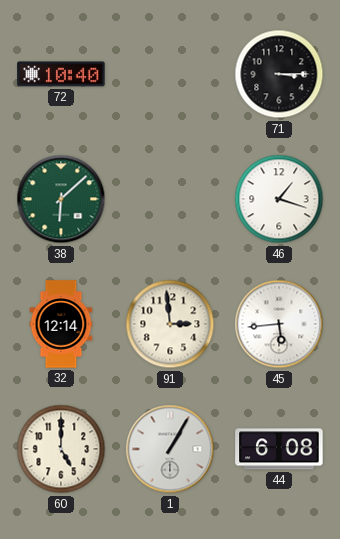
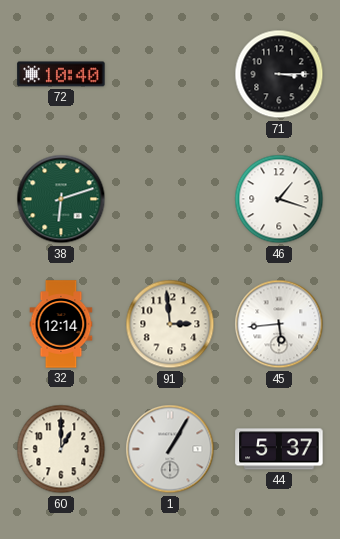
38: 6:08 -> 6:12 (61, 199)
60: 5:00 -> 1:00 (61, 449)
44: 6:08 -> 5:37 (279, 449)
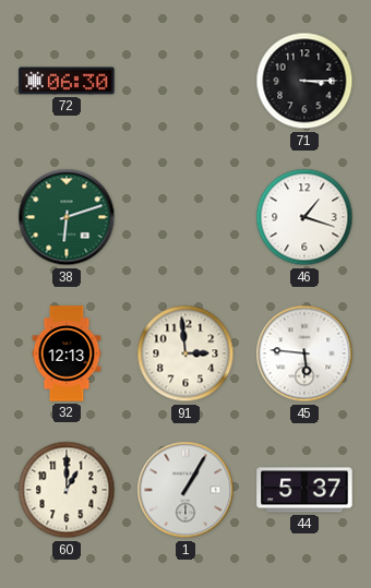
72: 10:40 -> 06:30 (67, 81)
32: 12:14 -> 12:13 (67, 353)
45: 5:44 -> 5:46 (304, 353)
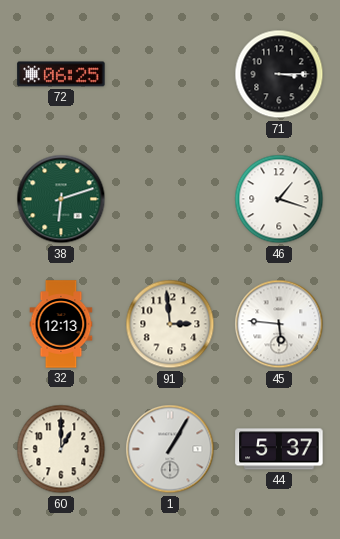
72: 06:30 -> 06:25 (61, 74)
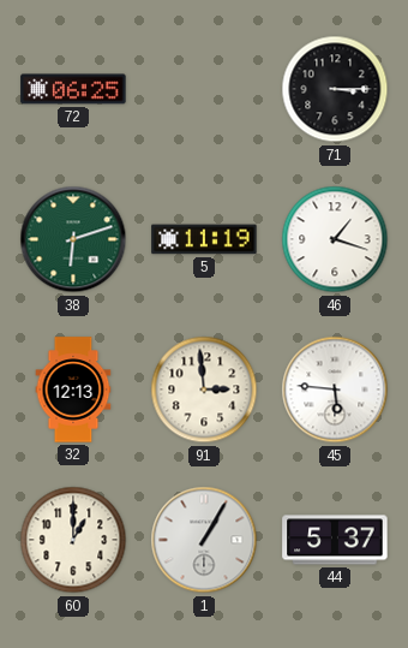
5: none -> 11:19 (204, 239)
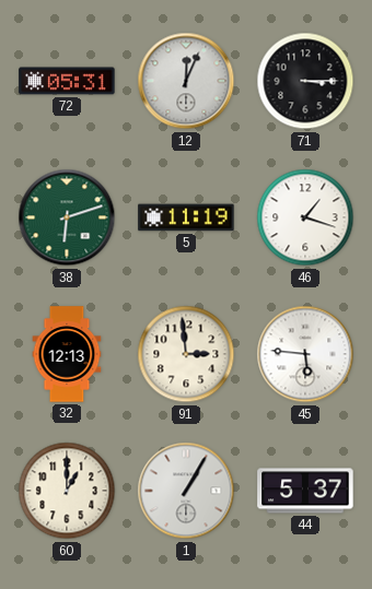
72: 06:25 -> 05:31 (67, 81)
12: none -> 12:04 (186, 81)
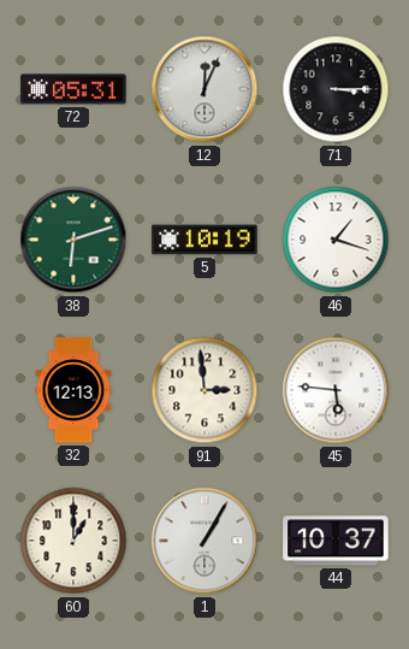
5: 11:19 -> 10:19 (204, 240)
44: 5:37 -> 10:37 (336, 541)
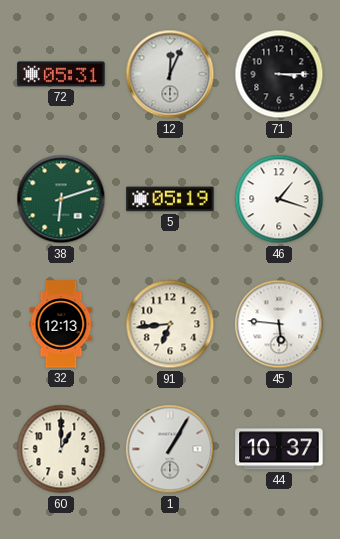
5: 10:19 -> 05:19 (170, 199)
91: 2:59 -> 6:44 (170, 324)
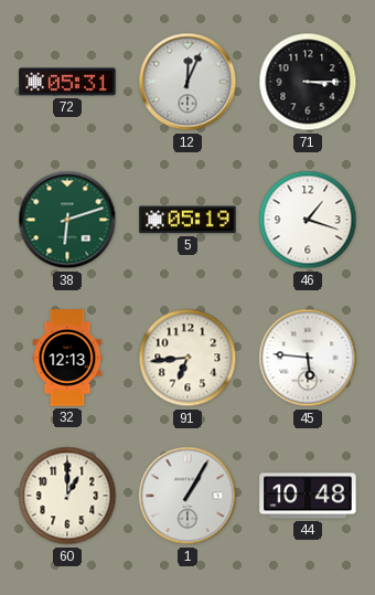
44: 10:37 -> 10:48 (308, 496)
